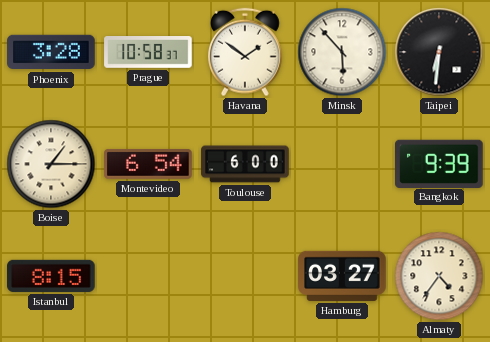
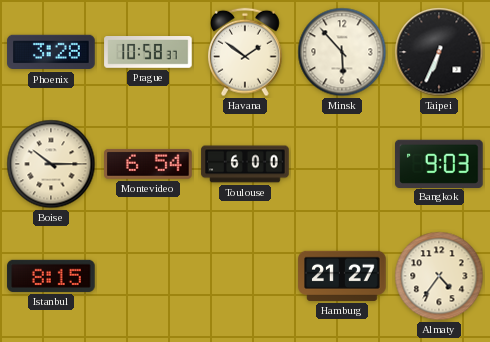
Taipei: 6:31 -> 6:34 (439, 52)
Boise: 1:15 -> 10:15 (51, 164)
Bangkok: 9:39 -> 9:03 (439, 163)
Hamburg: 03:27 -> 21:27 (342, 276)
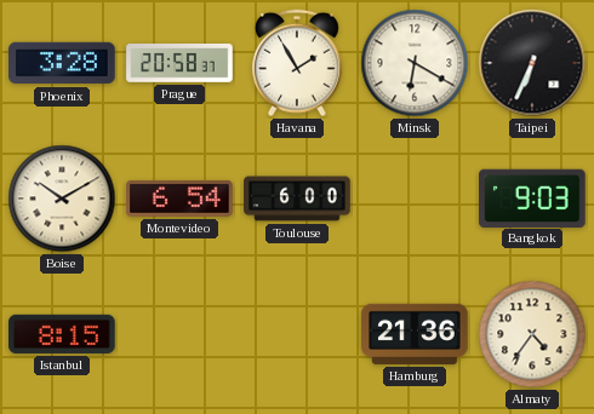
Prague: 10:58 -> 20:58 (179, 64)
Havana: 1:51 -> 1:55 (298, 63)
Minsk: 5:53 -> 6:20 (415, 63)
Boise: 10:15 -> 10:10 (62, 199)
Hamburg: 21:27 -> 21:36 (415, 334)
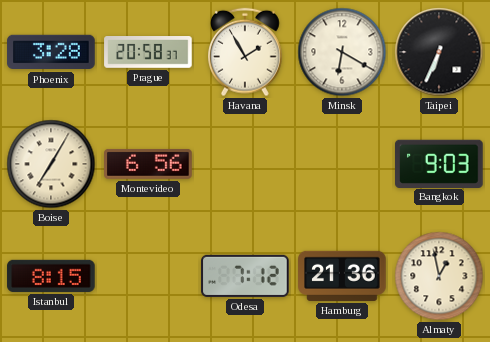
Boise: 10:10 -> 7:05 (51, 164)
Montevideo: 6:54 -> 6:56 (148, 164)
Toulouse: 6:00 -> none (297, 199)
Odesa: none -> 7:12 (245, 276)
Almaty: 4:36 -> 12:58 (439, 276)
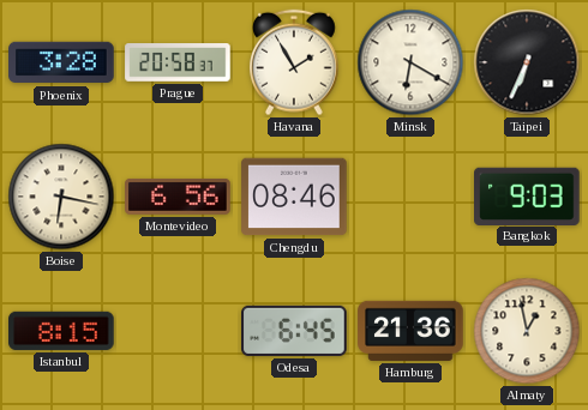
Boise: 7:05 -> 6:17 (61, 197)
Chengdu: none -> 08:46 (294, 197)
Odesa: 7:12 -> 6:45 (294, 331)
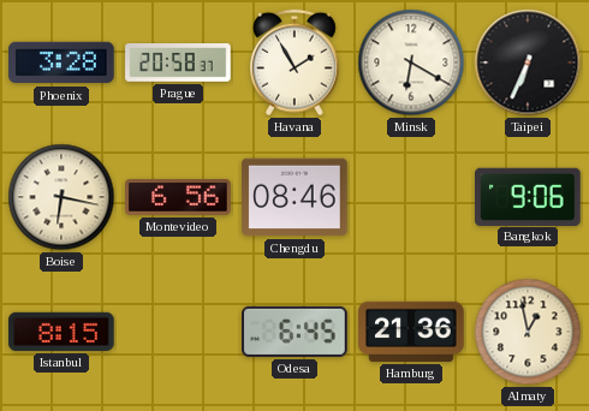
Bangkok: 9:03 -> 9:06 (528, 196)
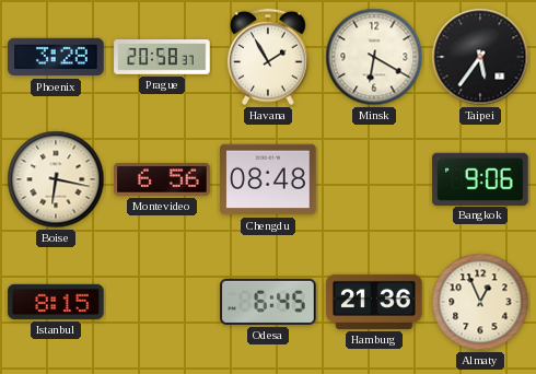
Taipei: 6:34 -> 5:36 (480, 57)
Chengdu: 08:46 -> 08:48 (268, 179)
Almaty: 12:58 -> 12:56 (480, 302)
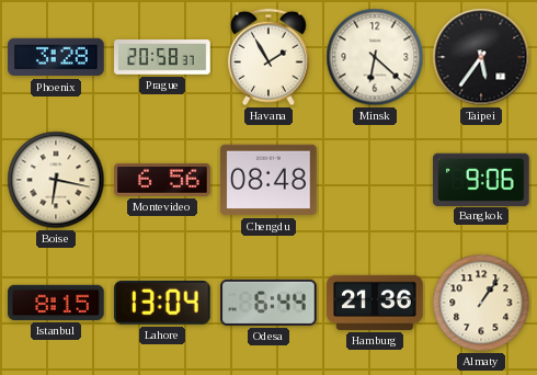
Minsk: 6:20 -> 6:22 (375, 57)
Lahore: none -> 13:04 (162, 303)
Odesa: 6:45 -> 6:44 (268, 303)
Almaty: 12:56 -> 1:06 (481, 303)
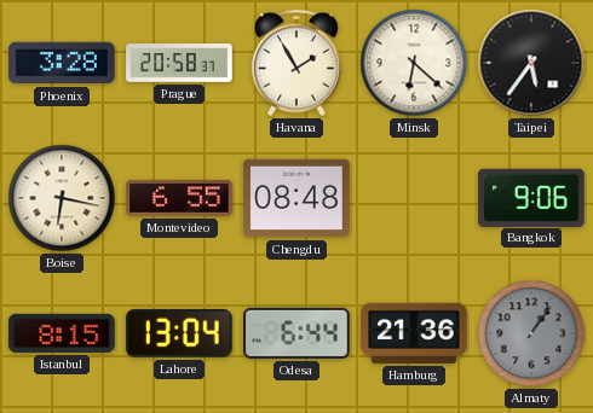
Montevideo: 6:56 -> 6:55 (179, 198)
Almaty dial: cream -> grey (531, 333)
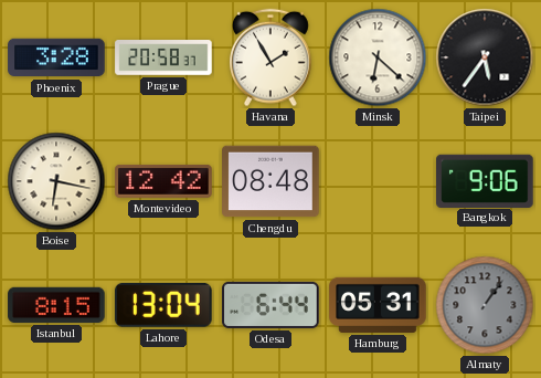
Montevideo: 6:55 -> 12:42 (163, 181)
Hamburg: 21:36 -> 05:31 (378, 305)
